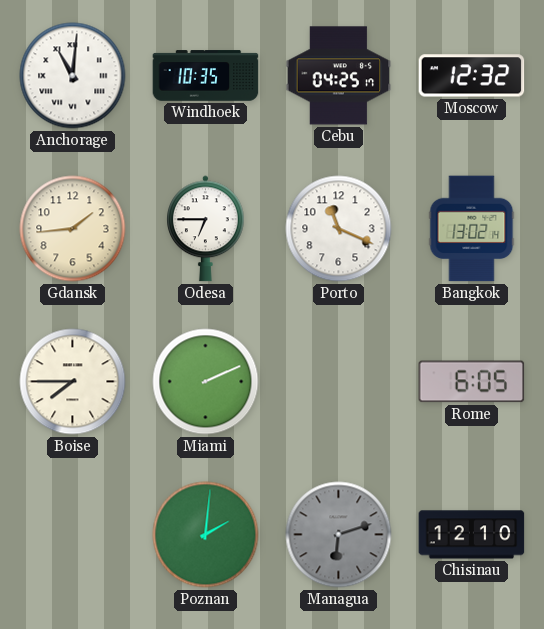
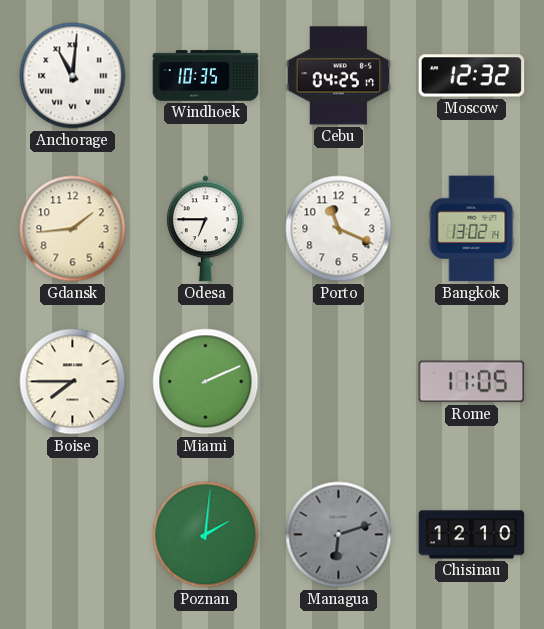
Rome: 6:05 -> 11:05 (472, 382)
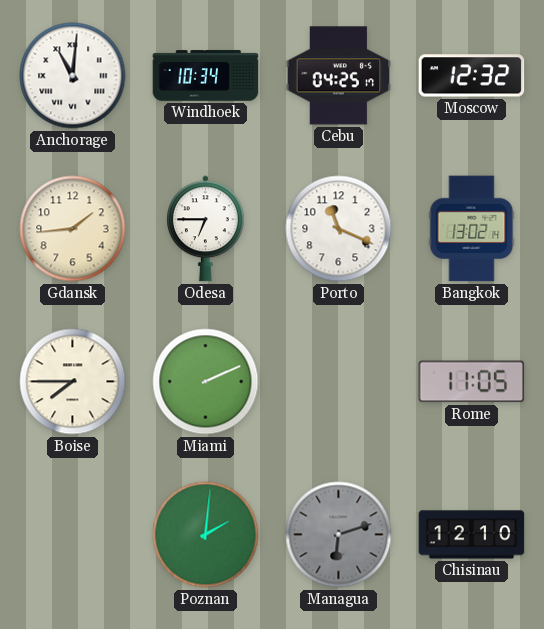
Windhoek: 10:35 -> 10:34 (206, 76)
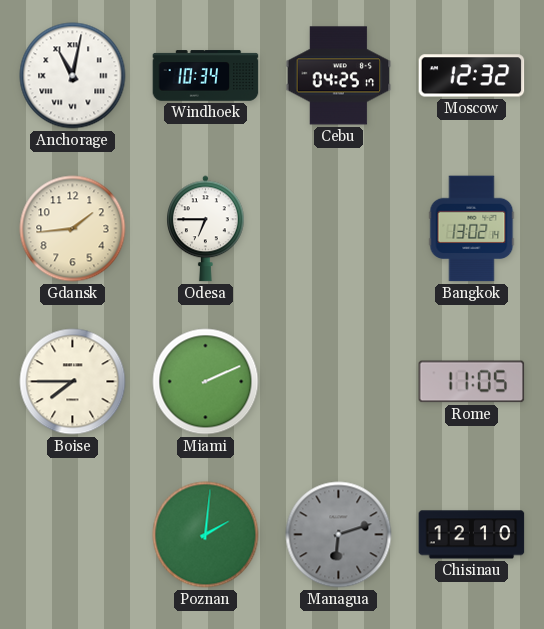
Anchorage: 11:01 -> 11:02 (73, 76)
Porto: 11:19 -> none (339, 229)
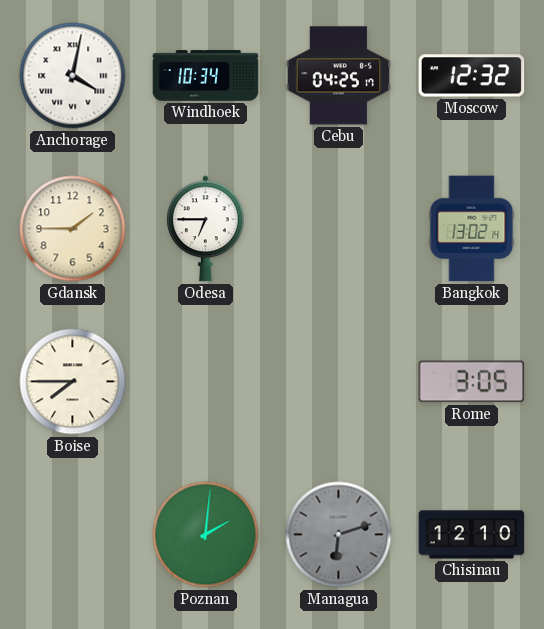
Anchorage: 11:02 -> 4:02 (73, 76)
Gdansk: 1:44 -> 1:45 (73, 229)
Miami: 2:11 -> none (206, 382)
Rome: 11:05 -> 3:05 (472, 382)
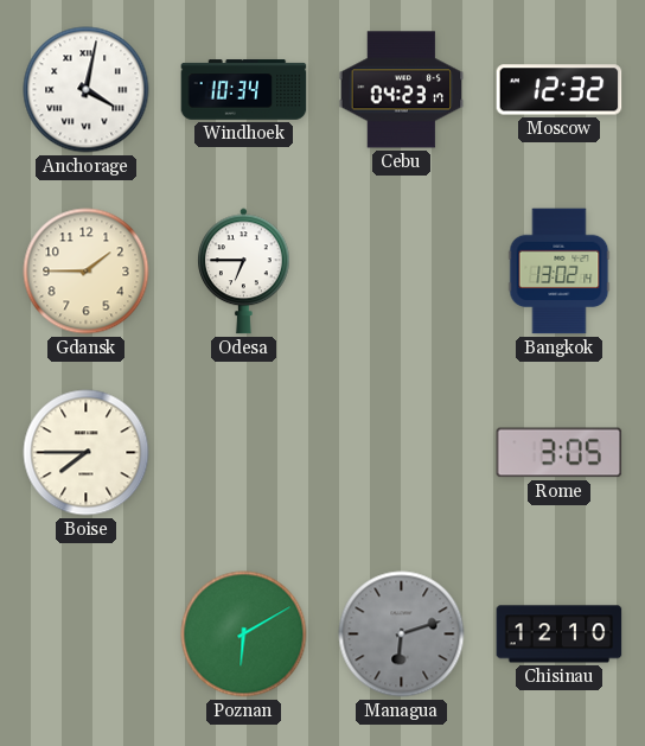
Cebu: 04:25 -> 04:23 (402, 90)
Poznan: 2:01 -> 6:10 (244, 635)
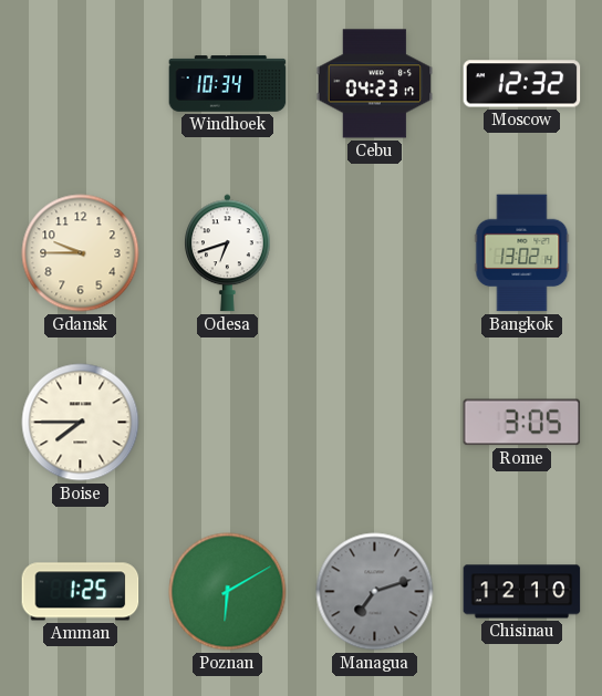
Anchorage: 4:02 -> none (87, 90)
Gdansk: 1:45 -> 9:45 (81, 253)
Odesa: 6:45 -> 6:42 (228, 253)
Amman: none -> 1:25 (81, 592)
Managua: 6:12 -> 7:12 (375, 592)
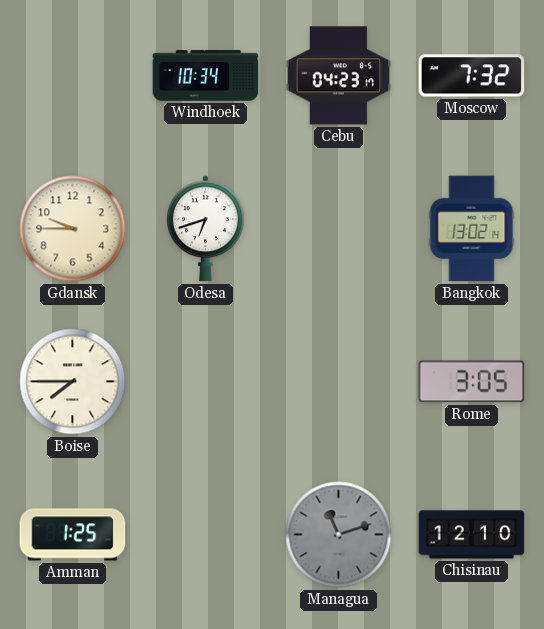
Moscow: 12:32 -> 7:32 (472, 76)
Poznan: 6:10 -> none (228, 592)
Managua: 7:12 -> 11:12 (339, 535)
